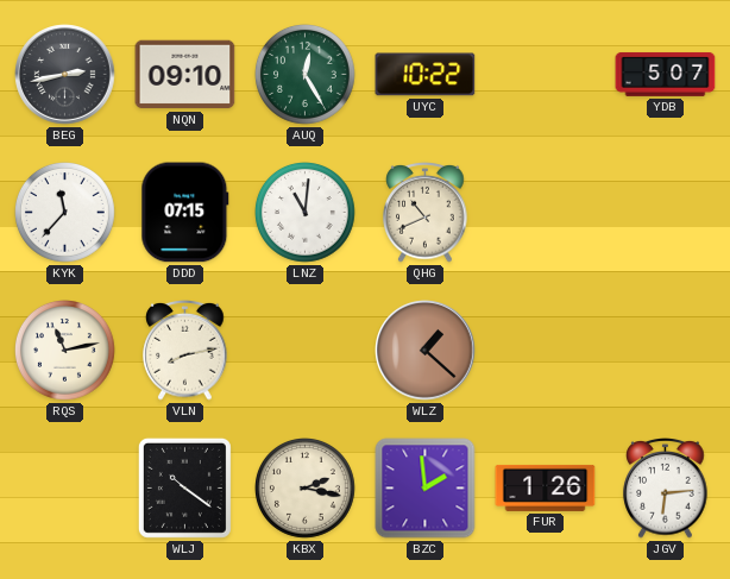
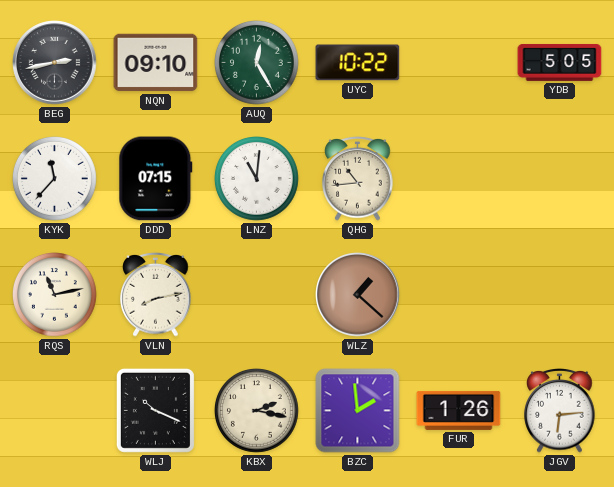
YDB: 5:07 -> 5:05 (560, 62)
QHG: 10:41 -> 10:44 (358, 179)
WLJ: 10:21 -> 10:19 (155, 410)
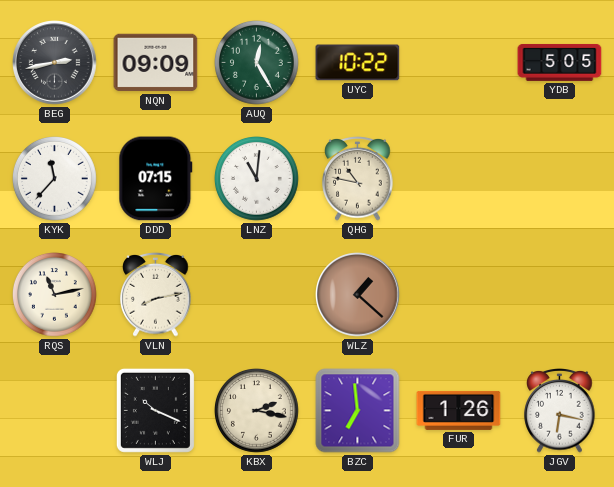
NQN: 09:10 -> 09:09 (156, 63)
QHG: 10:44 -> 10:47 (358, 179)
BZC: 1:59 -> 6:59 (358, 411)
JGV: 6:14 -> 6:17 (560, 411)
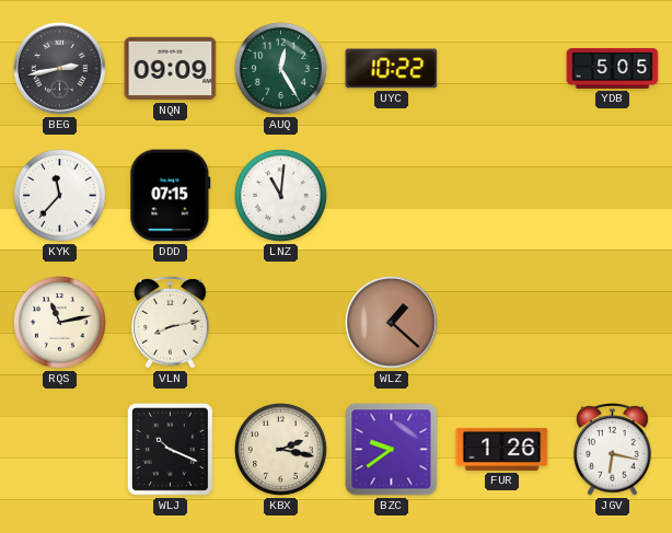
QHG: 10:47 -> none (358, 179)
BZC: 6:59 -> 9:39 (392, 450)
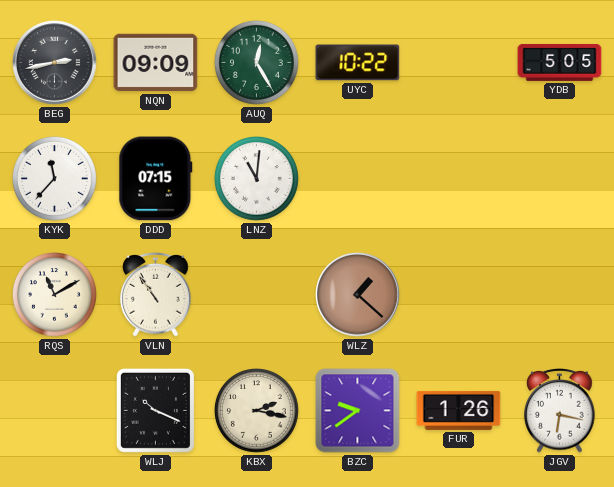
RQS: 11:13 -> 11:10 (55, 295)
VLN: 8:13 -> 10:54 (156, 295)
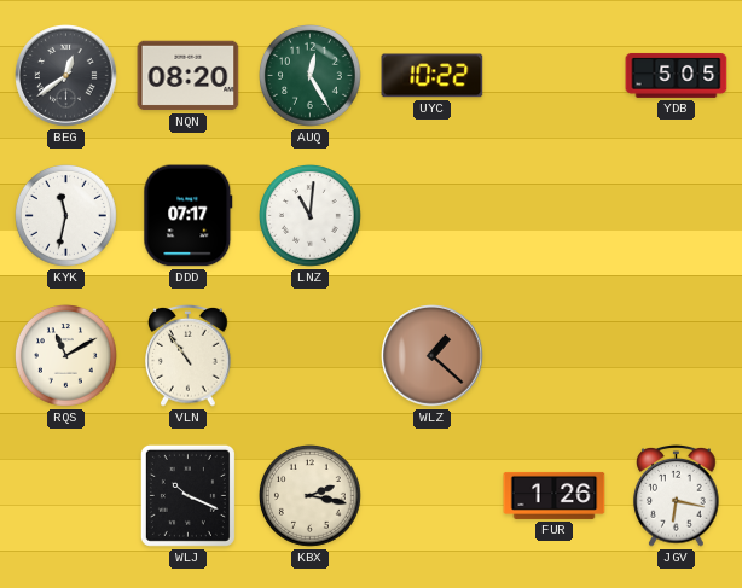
BEG: 2:43 -> 12:39 (66, 76)
NQN: 09:09 -> 08:20 (189, 76)
KYK: 11:37 -> 11:32 (66, 216)
DDD: 07:15 -> 07:17 (189, 216)
BZC: 9:39 -> none (358, 411)
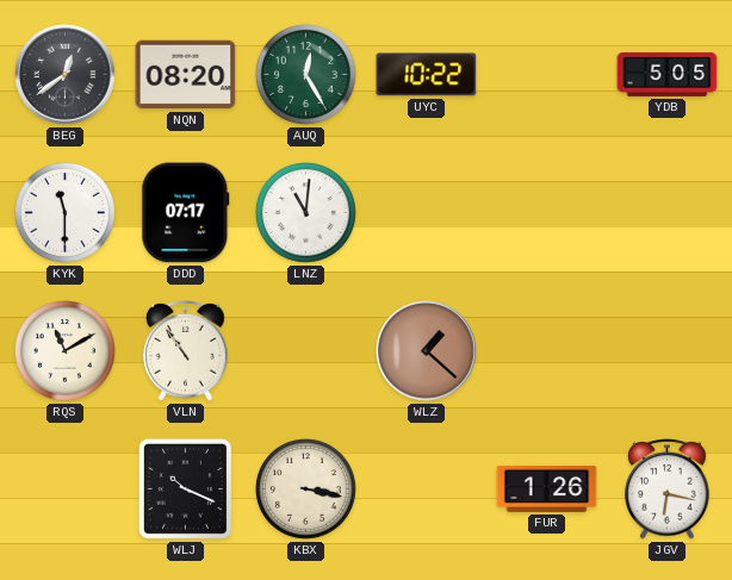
KYK: 11:32 -> 11:30 (66, 213)
KBX: 2:17 -> 3:17 (306, 489)
